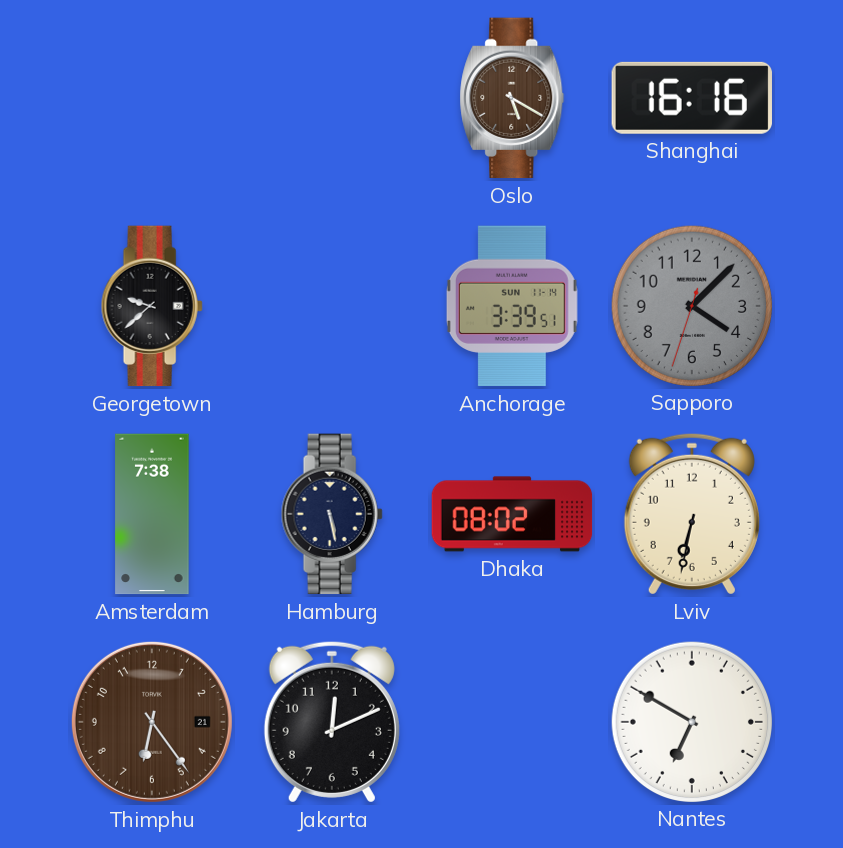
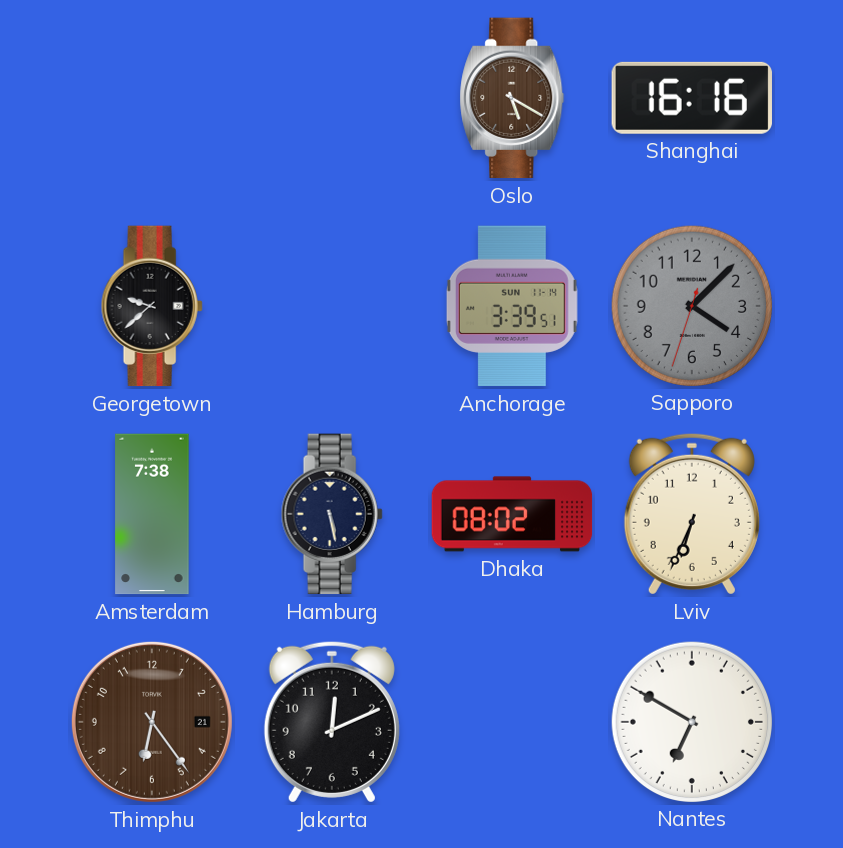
Lviv: 6:32 -> 6:34 (692, 514)
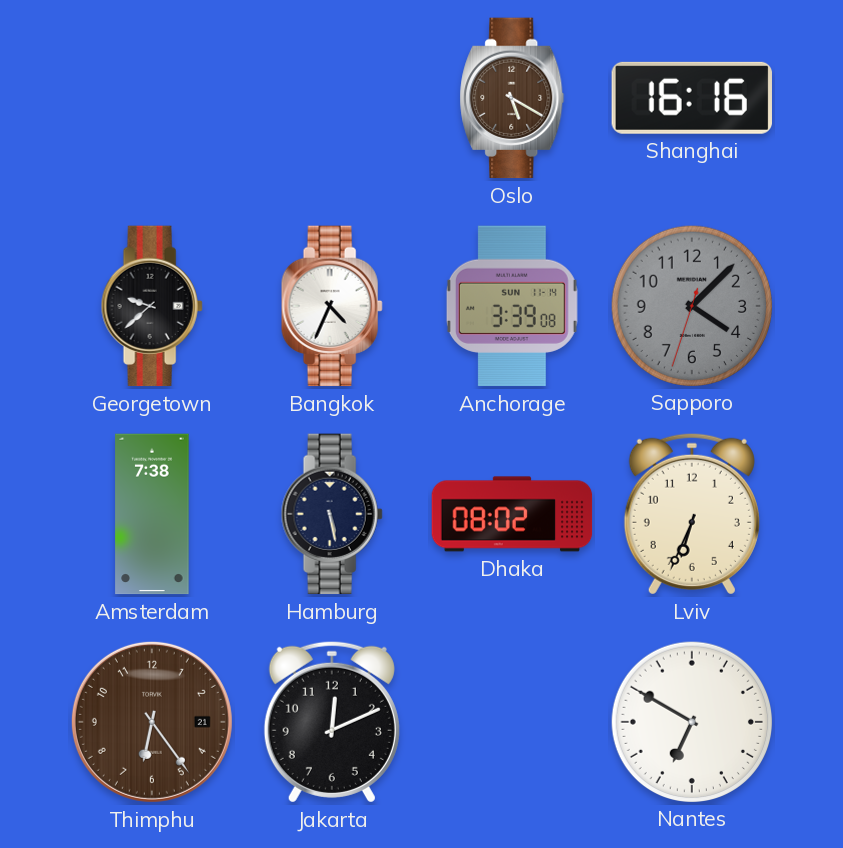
Bangkok: none -> 4:34 (332, 306)
Anchorage: 3:39:51 -> 3:39:08 (512, 306)
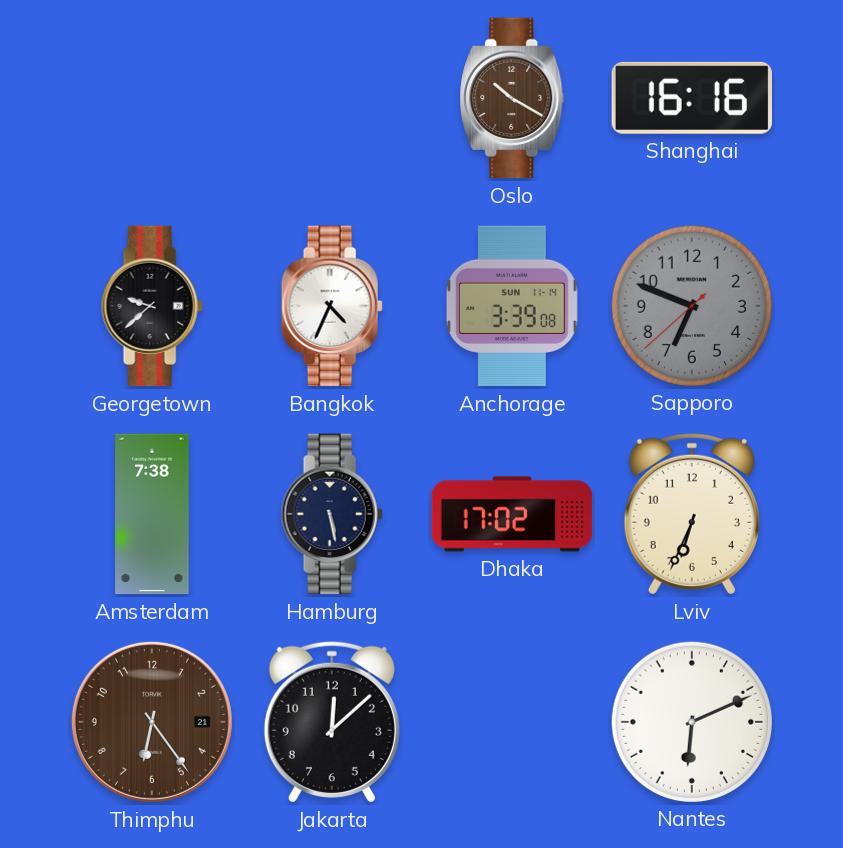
Oslo: 5:20 -> 10:20 (512, 98)
Sapporo: 4:07 -> 6:48 (691, 305)
Dhaka: 08:02 -> 17:02 (512, 514)
Jakarta: 12:11 -> 12:08 (332, 722)
Nantes: 6:50 -> 6:11 (691, 721)
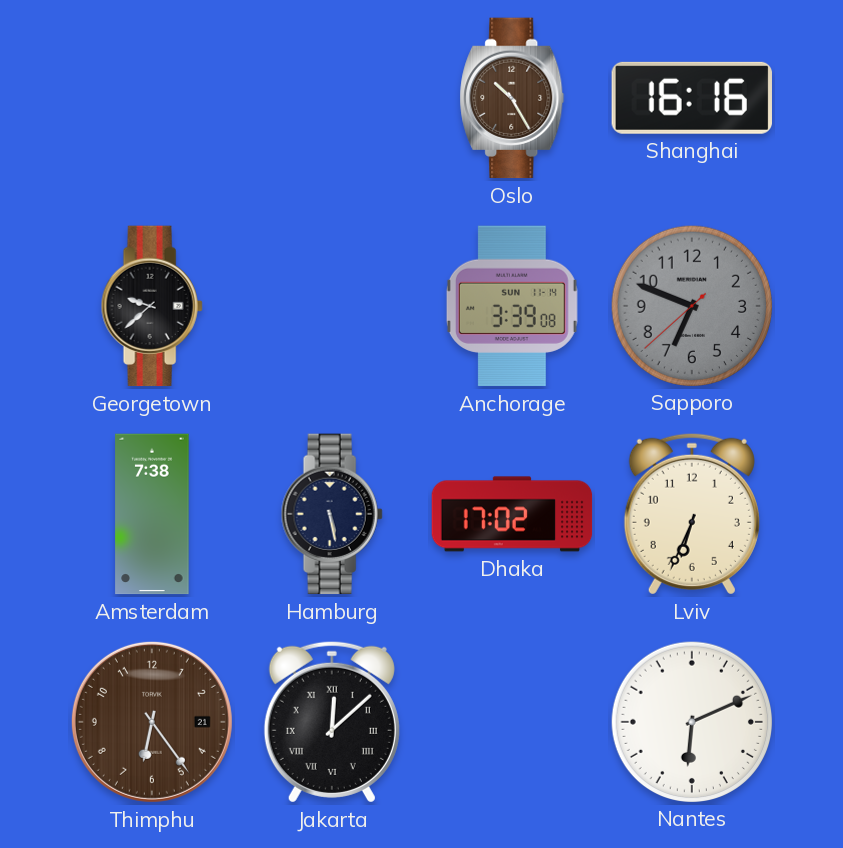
Oslo: 10:20 -> 10:25 (512, 98)
Bangkok: 4:34 -> none (332, 306)
Jakarta numerals: Arabic -> Roman (332, 722)
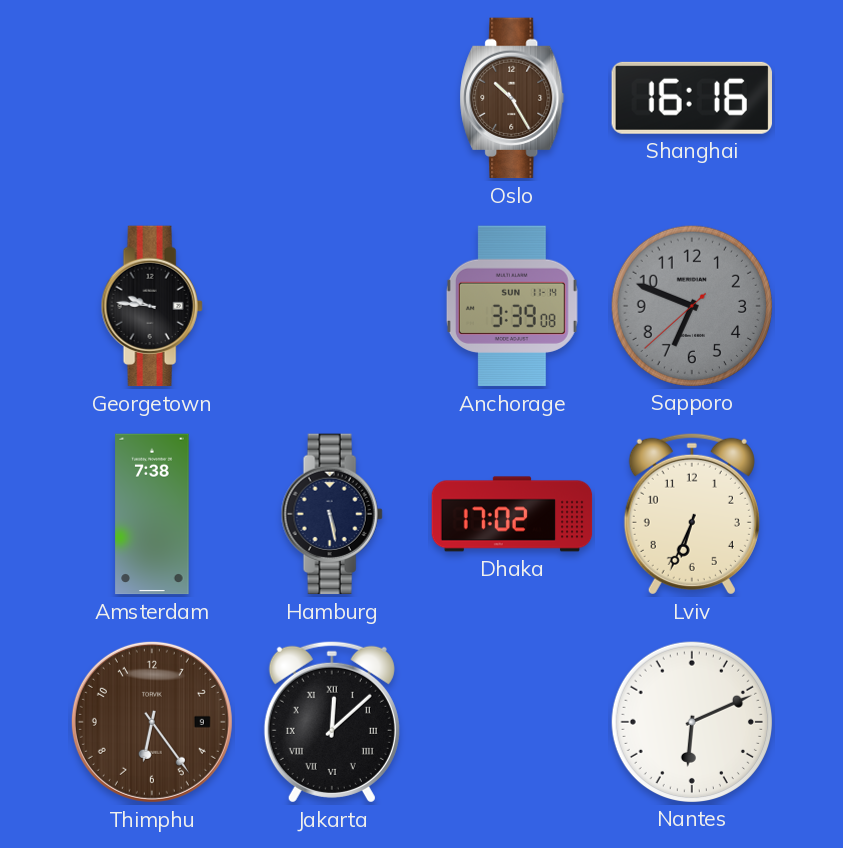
Georgetown: 9:38 -> 9:46 (152, 306)
Thimphu date: 21 -> 9 (152, 722)
